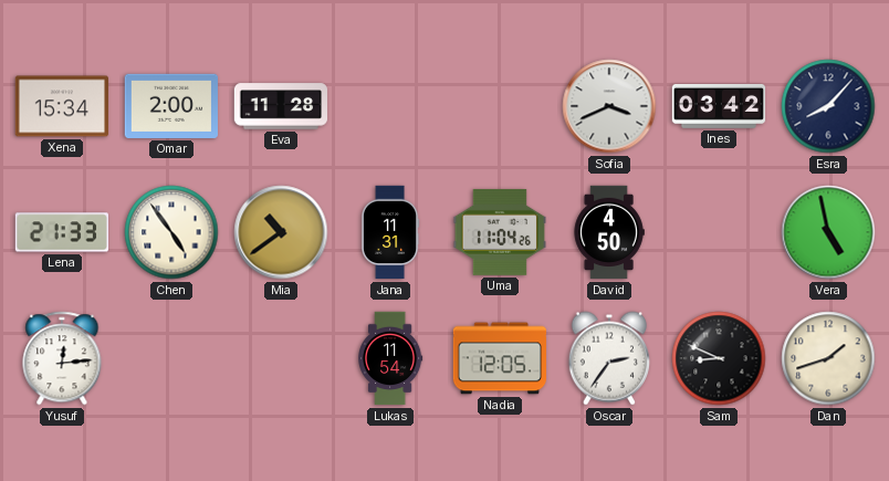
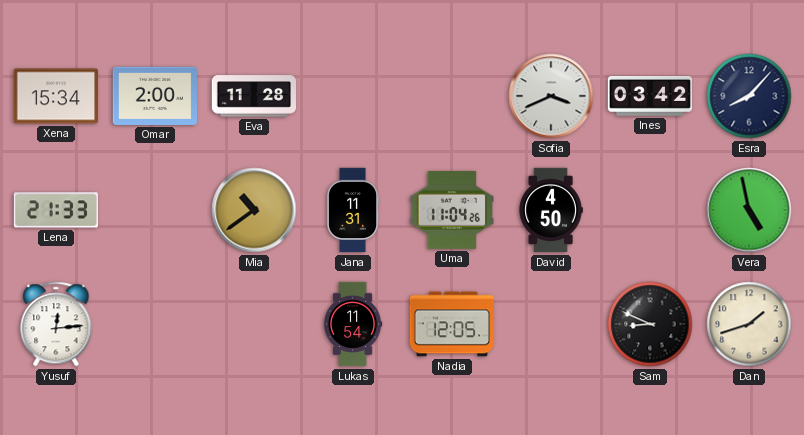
Chen: 4:54 -> none (171, 232)
Oscar: 2:36 -> none (609, 358)
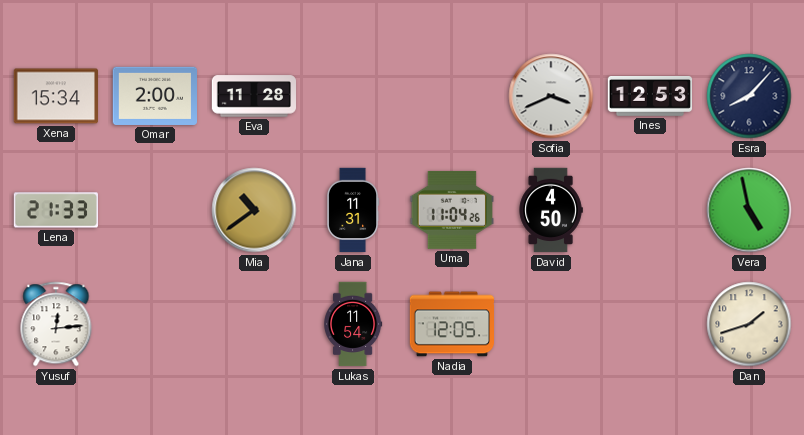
Ines: 03:42 -> 12:53 (650, 96)
Sam: 8:49 -> none (650, 324)
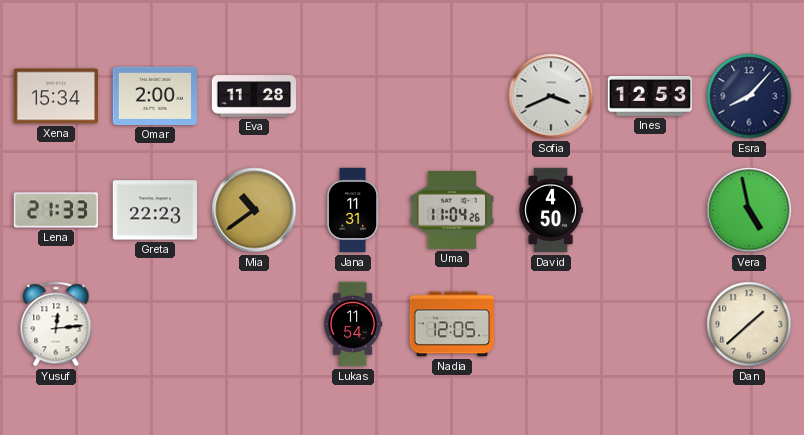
Greta: none -> 22:23 (154, 210)
Dan: 1:42 -> 1:38 (749, 324)
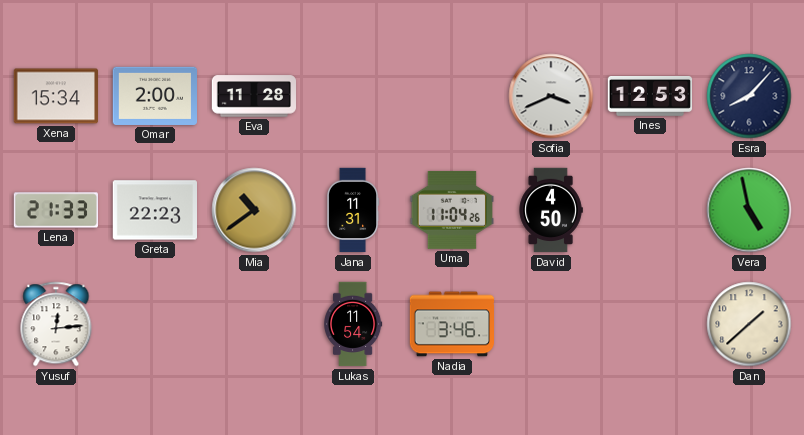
Nadia: 12:05 -> 3:46 (451, 324)
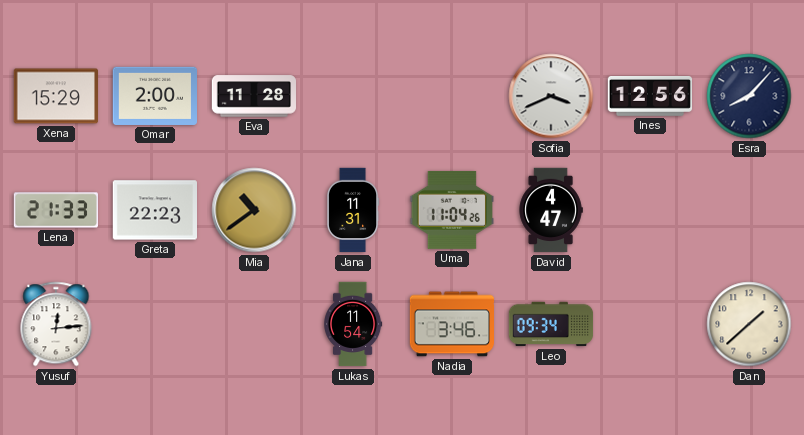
Xena: 15:34 -> 15:29 (55, 96)
Ines: 12:53 -> 12:56 (650, 96)
David: 4:50 -> 4:47 (551, 210)
Vera: 4:58 -> none (749, 210)
Leo: none -> 09:34 (551, 324)
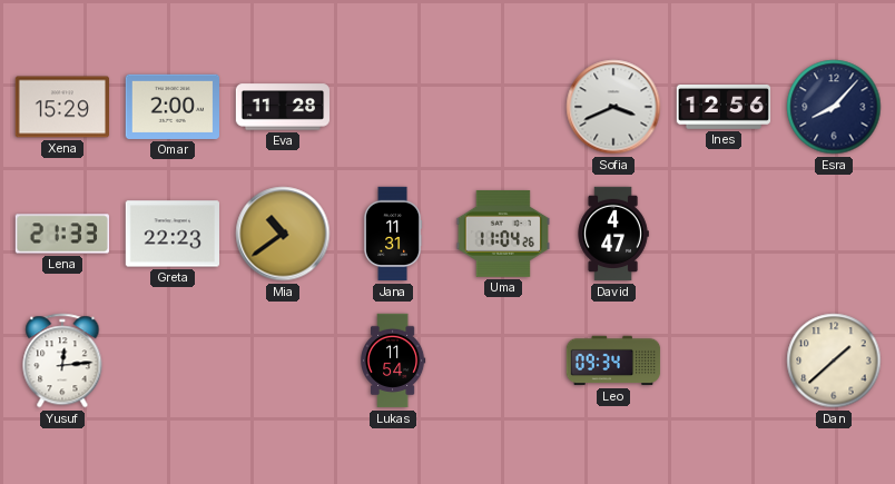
Nadia: 3:46 -> none (451, 324)
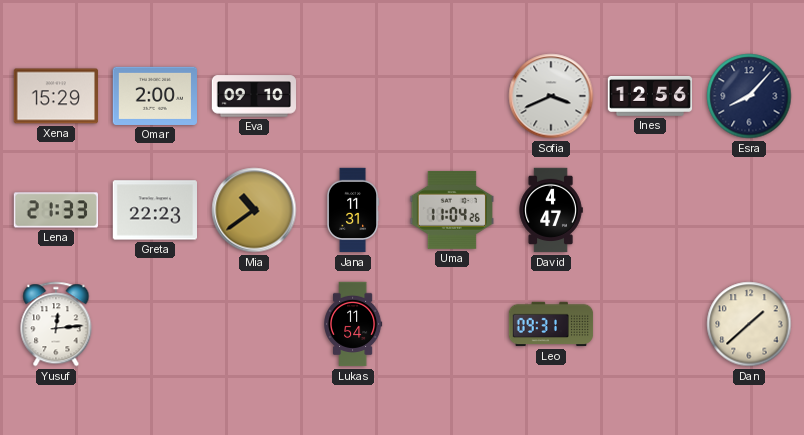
Eva: 11:28 -> 09:10 (254, 96)
Leo: 09:34 -> 09:31 (551, 324)
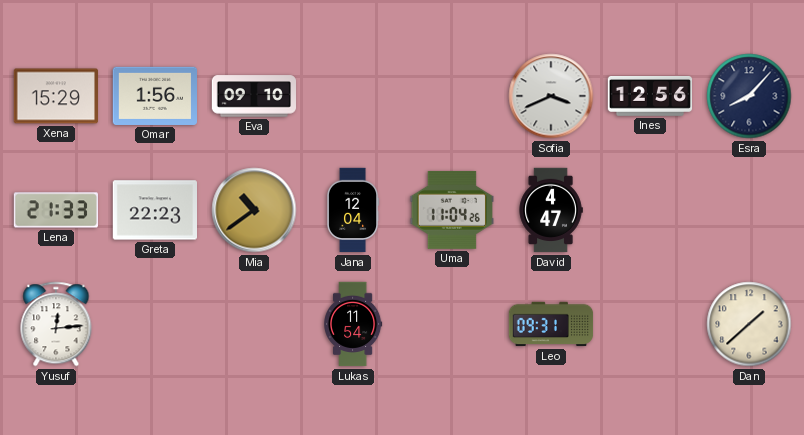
Omar: 2:00 -> 1:56 (154, 96)
Jana: 11:31 -> 12:04 (354, 210)
